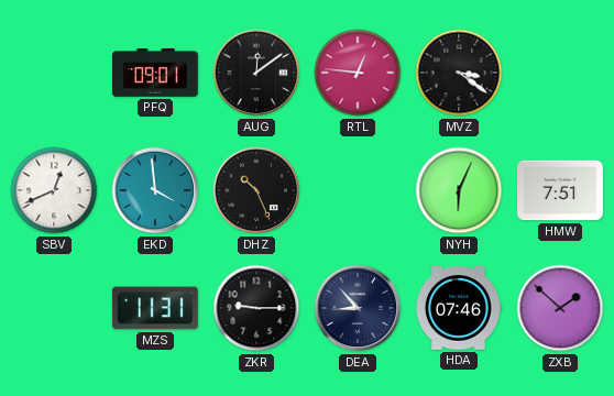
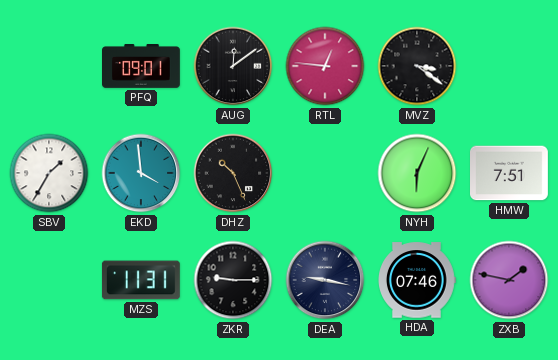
SBV: 12:41 -> 1:35 (49, 173)
DEA: 8:53 -> 9:17 (325, 280)
ZXB: 1:52 -> 1:47 (509, 280)
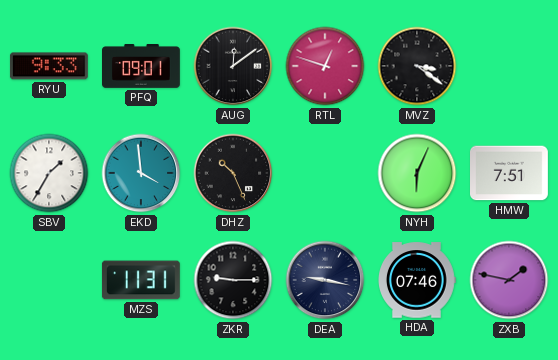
RYU: none -> 9:33 (49, 66)
RTL: 12:46 -> 12:48 (325, 66)
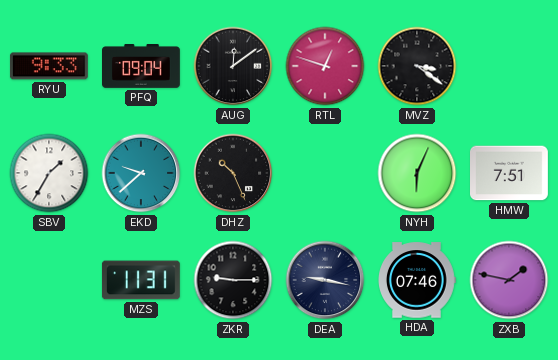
PFQ: 09:01 -> 09:04 (142, 67)
EKD: 3:59 -> 9:38 (141, 173)
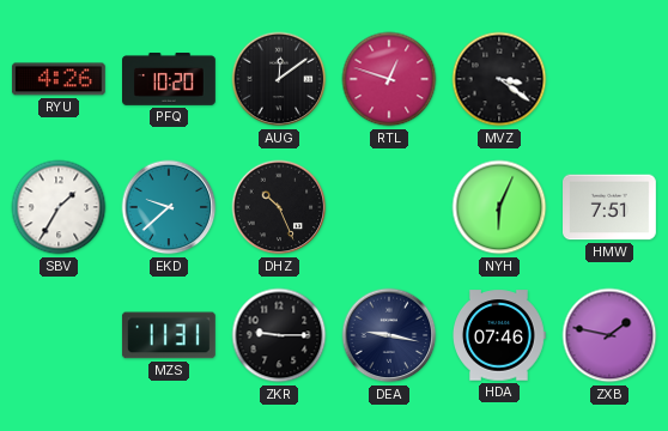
RYU: 9:33 -> 4:26 (59, 79)
PFQ: 09:04 -> 10:20 (170, 80)
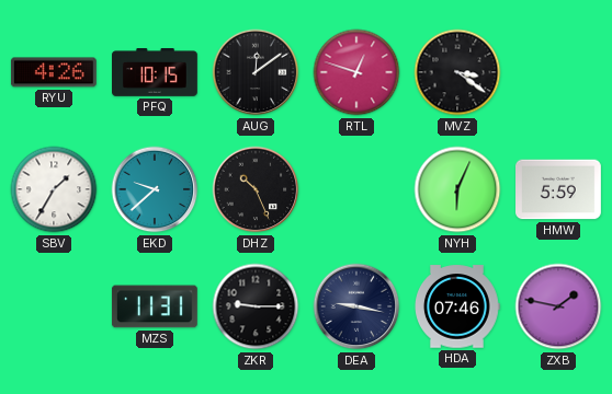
PFQ: 10:20 -> 10:15 (156, 73)
HMW: 7:51 -> 5:59 (559, 189)
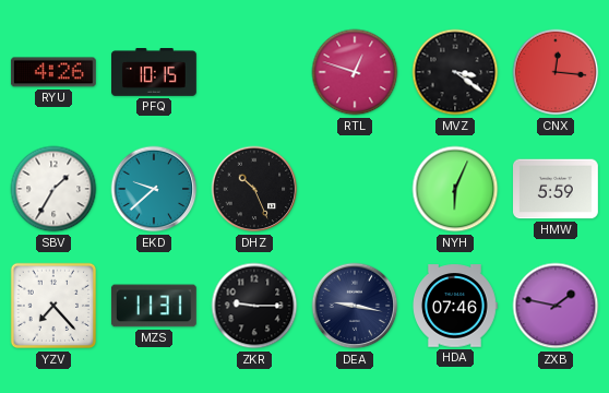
AUG: 12:09 -> none (256, 72)
CNX: none -> 12:16 (556, 72)
YZV: none -> 7:23 (53, 306)
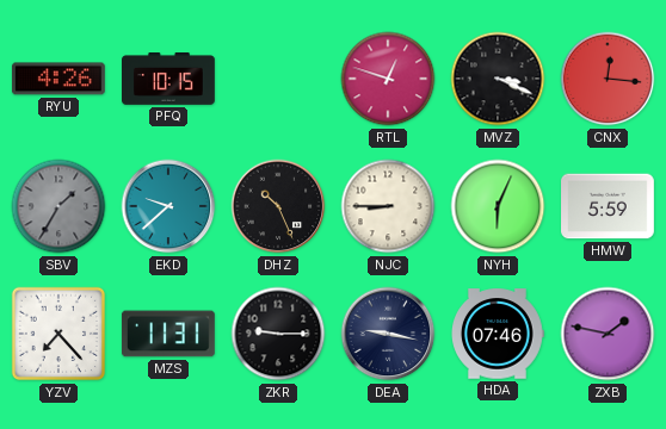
MVZ: 3:21 -> 3:19 (498, 79)
SBV dial: white -> grey (58, 206)
NJC: none -> 8:45 (388, 206)
